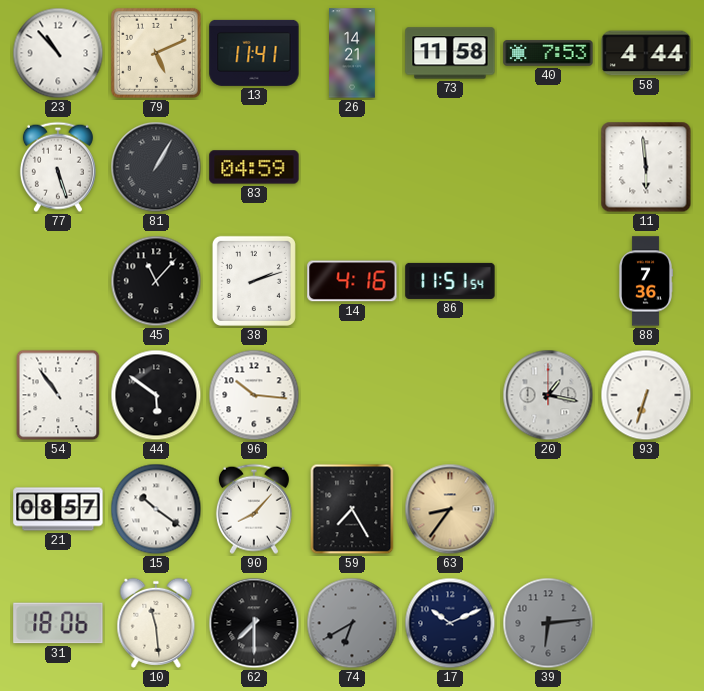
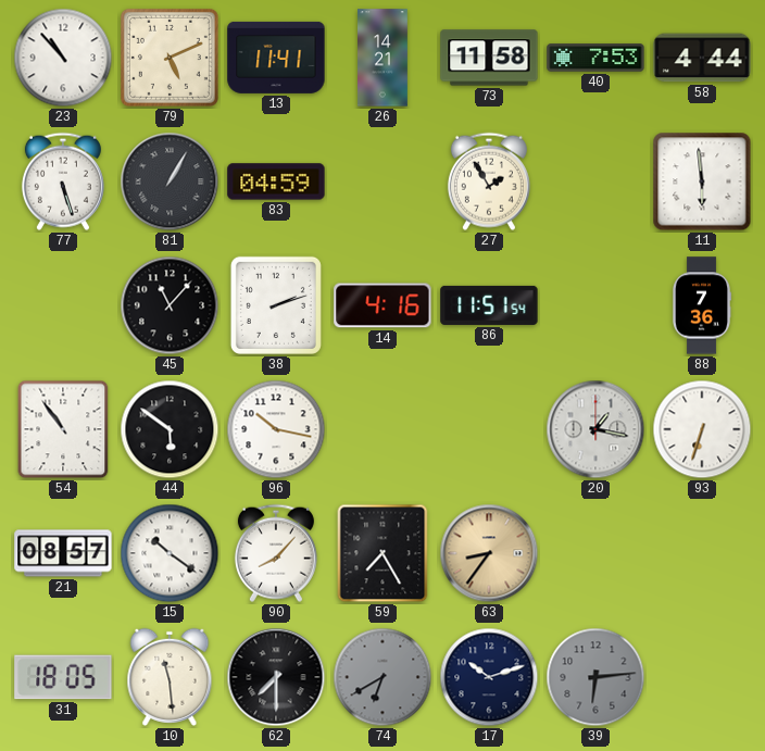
27: none -> 1:55 (489, 182)
96: 10:16 -> 10:17 (276, 429)
31: 18:06 -> 18:05 (63, 677)
17: 10:11 -> 10:12 (489, 677)
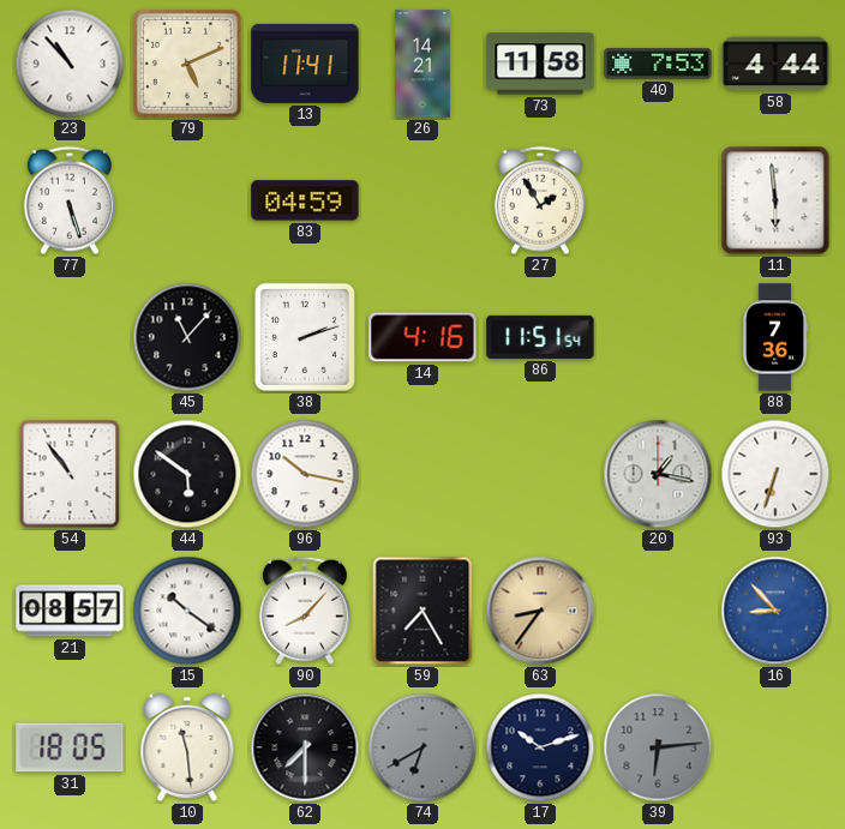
81: 1:05 -> none (170, 182)
16: none -> 8:53 (775, 611)
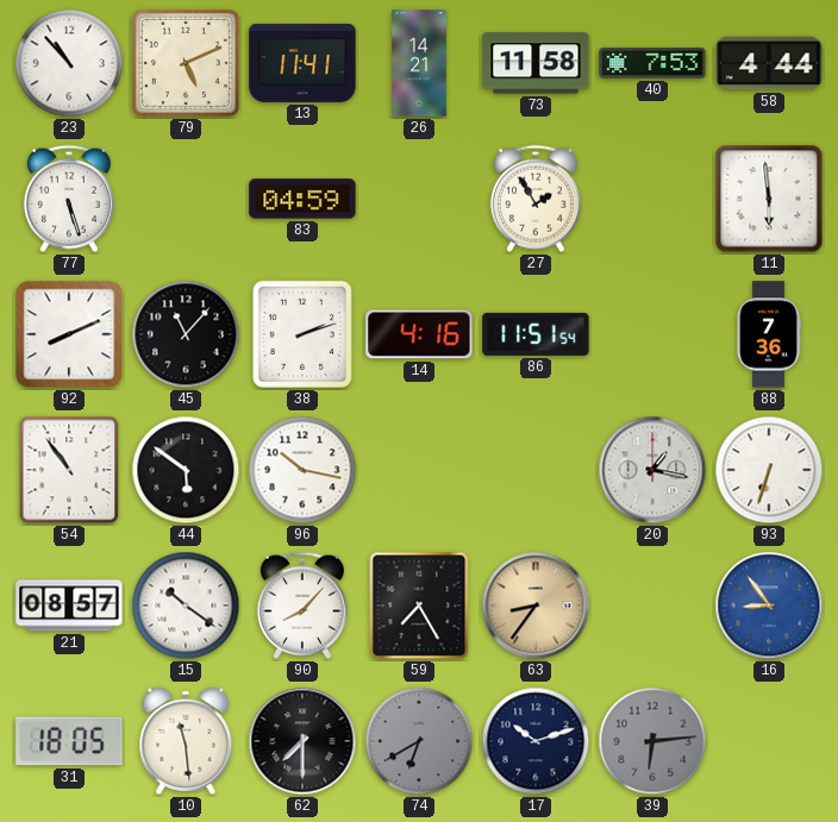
92: none -> 8:11 (69, 334)
16: 8:53 -> 8:54 (769, 605)
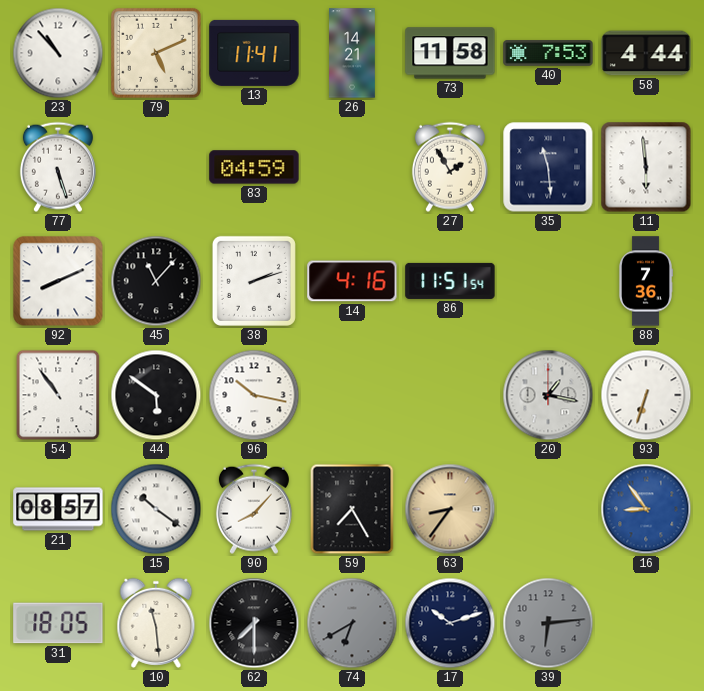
35: none -> 11:29 (548, 167)
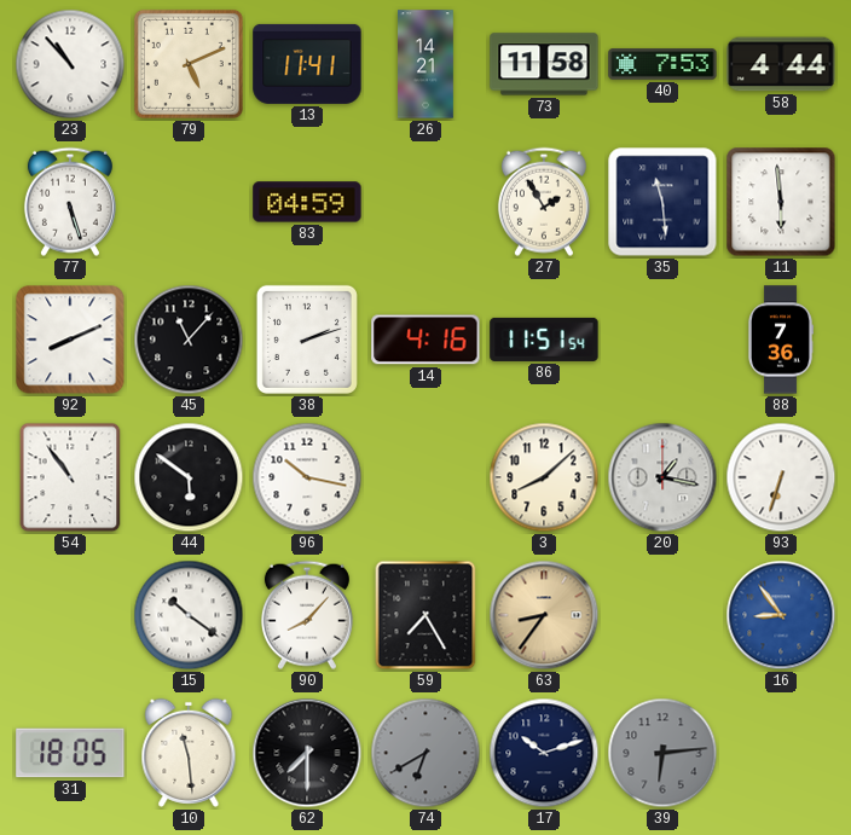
3: none -> 8:08 (544, 477)
21: 08:57 -> none (58, 509)
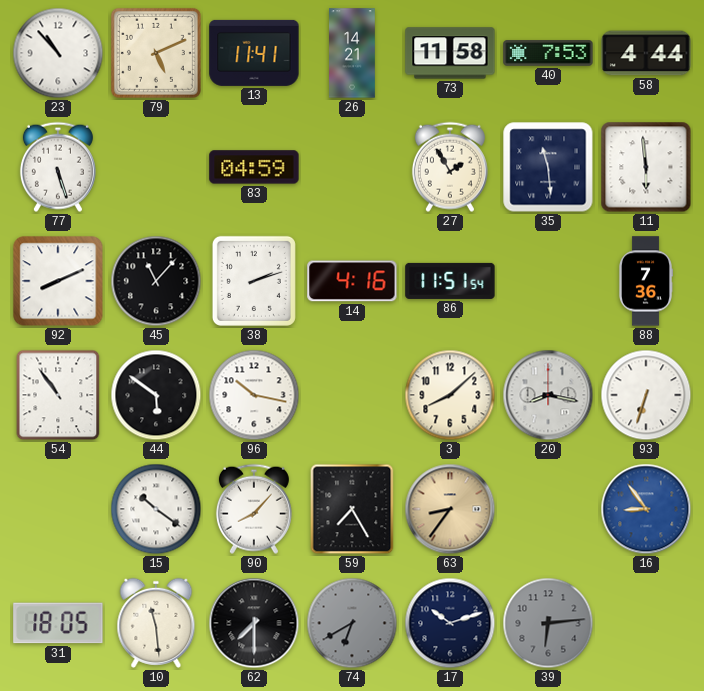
20: 1:17 -> 8:17 (548, 395)
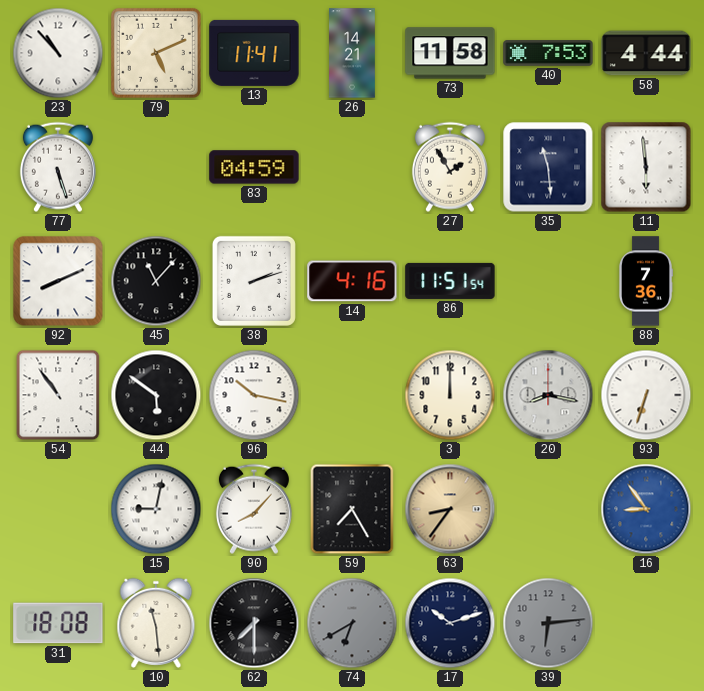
3: 8:08 -> 12:00 (450, 395)
15: 10:21 -> 9:02 (156, 509)
31: 18:05 -> 18:08 (58, 623)
